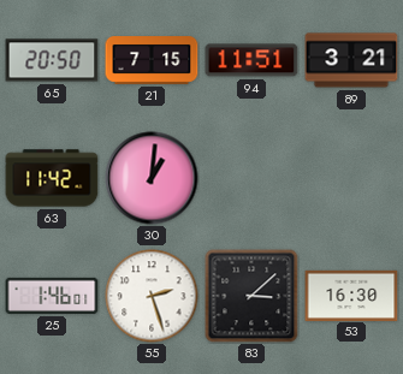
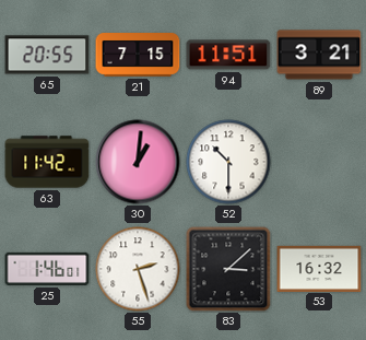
65: 20:50 -> 20:55 (47, 55)
52: none -> 10:30 (228, 162)
53: 16:30 -> 16:32 (319, 268)
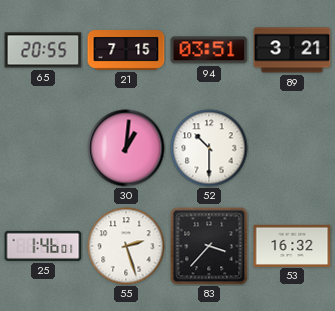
94: 11:51 -> 03:51 (209, 50)
63: 11:42 -> none (47, 162)
83: 3:08 -> 3:37 (209, 246)
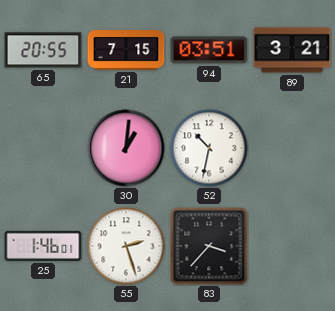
52: 10:30 -> 10:32 (209, 148)
53: 16:32 -> none (292, 245)
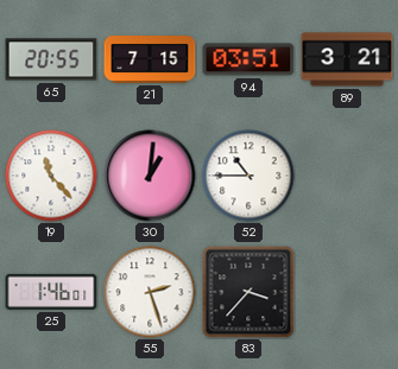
19: none -> 11:23 (51, 176)
52: 10:32 -> 10:45 (248, 176)
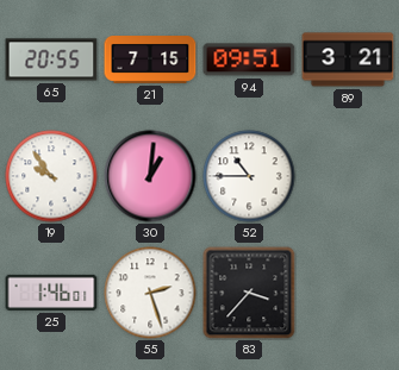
94: 03:51 -> 09:51 (249, 59)
19: 11:23 -> 9:54 (51, 176)
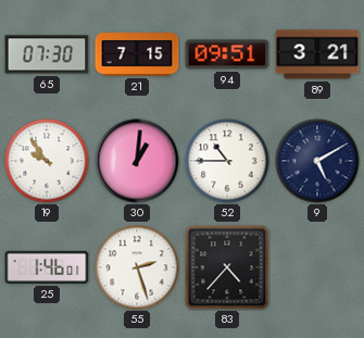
65: 20:55 -> 07:30 (47, 54)
9: none -> 5:10 (317, 161)
83: 3:37 -> 4:37 (227, 267)
